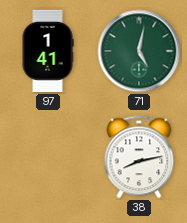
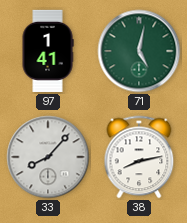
33: none -> 8:07 (48, 157)
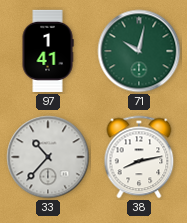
71: 5:02 -> 10:02 (139, 51)
33: 8:07 -> 10:37 (48, 157)
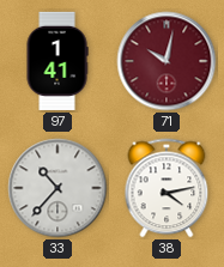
71 dial: green -> burgundy (167, 61)
38: 8:13 -> 4:13 (167, 188)
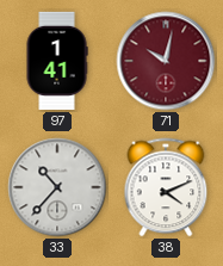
38: 4:13 -> 4:11 (166, 187)
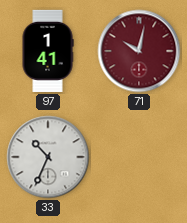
33: 10:37 -> 10:34 (48, 157)
38: 4:11 -> none (166, 187)
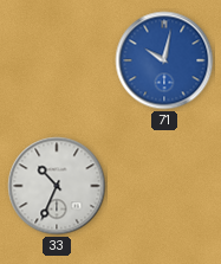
97: 1:41 -> none (48, 51)
71 dial: burgundy -> blue (164, 60)
